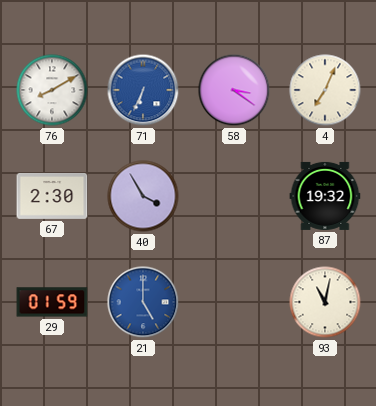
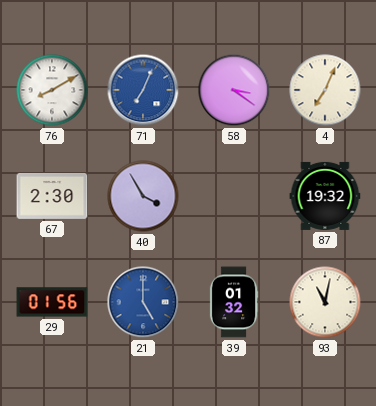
71: 6:34 -> 7:04 (143, 90)
29: 01:59 -> 01:56 (52, 302)
39: none -> 01:32 (234, 302)
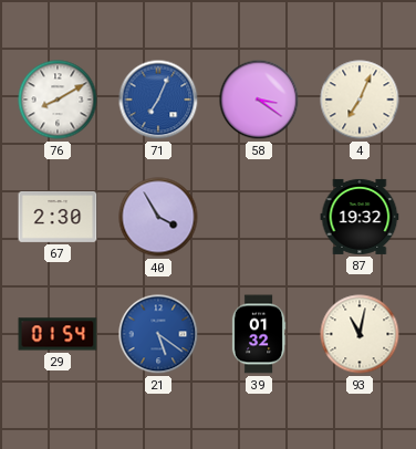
29: 01:56 -> 01:54 (58, 334)
21: 5:00 -> 5:21 (158, 334)
